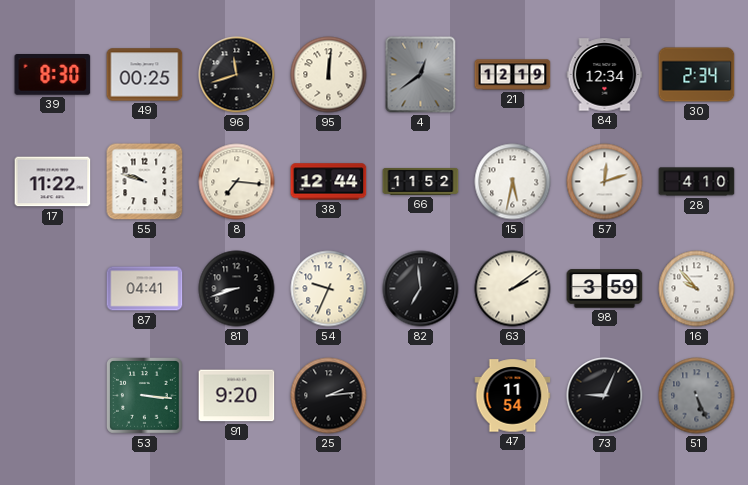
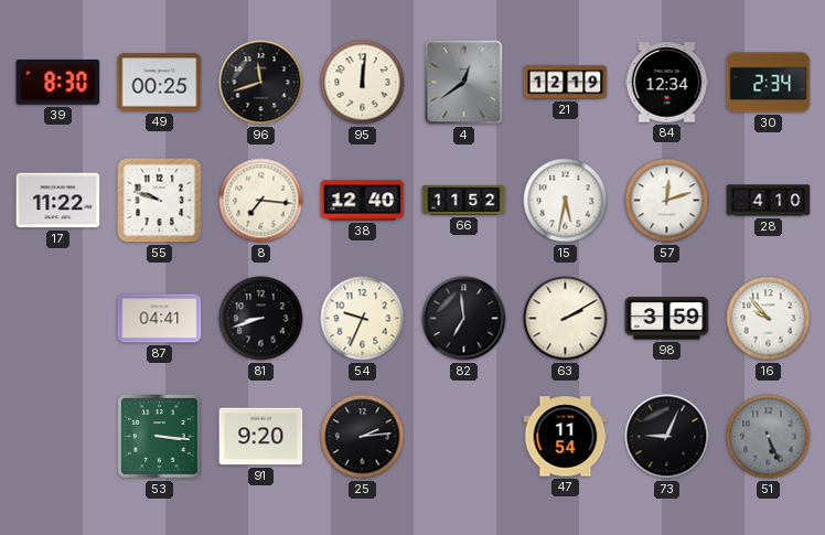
38: 12:44 -> 12:40 (363, 201)
63: 2:09 -> 2:10 (566, 319)
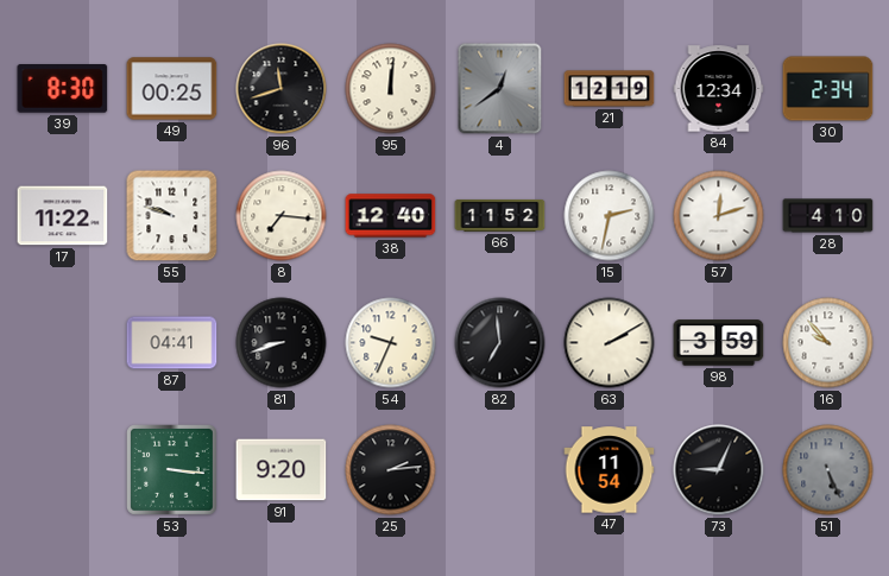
15: 5:32 -> 2:32 (610, 216)
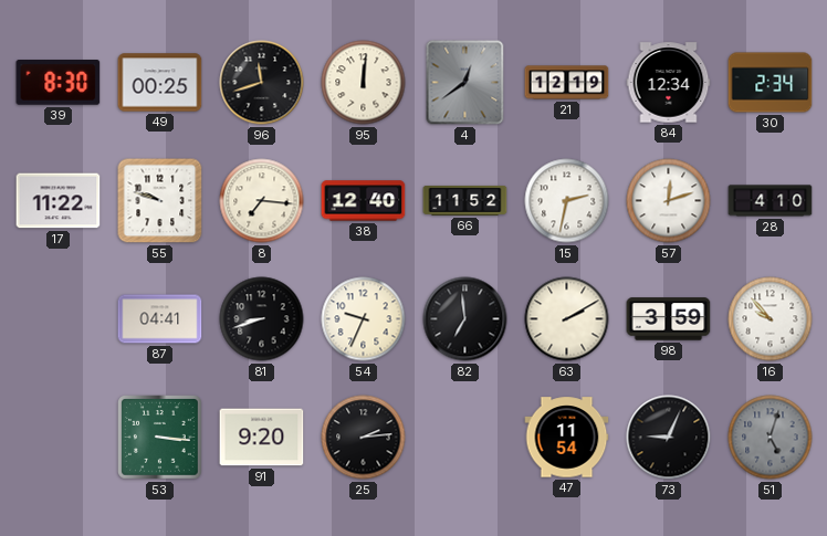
51: 5:26 -> 5:03 (771, 438)
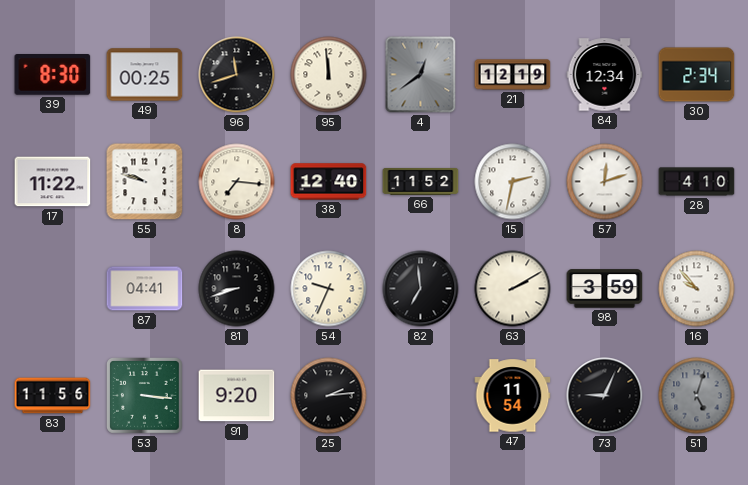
95: 12:01 -> 11:59 (329, 75)
83: none -> 11:56 (53, 396)
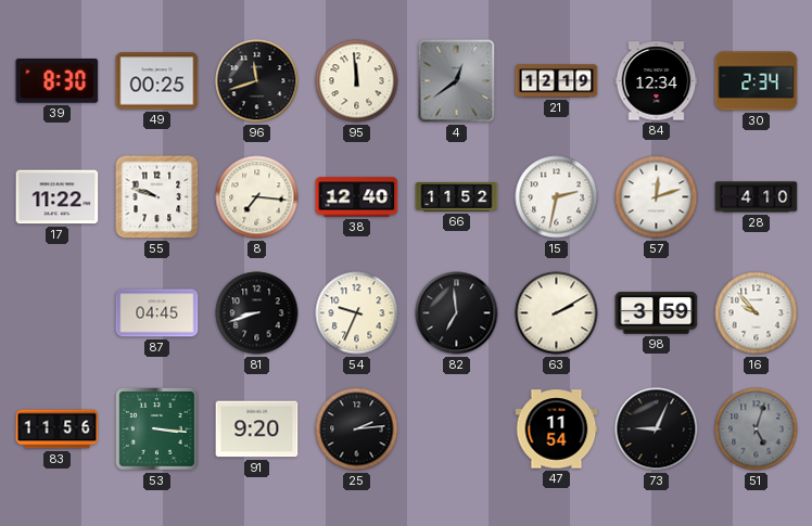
87: 04:41 -> 04:45 (157, 313)
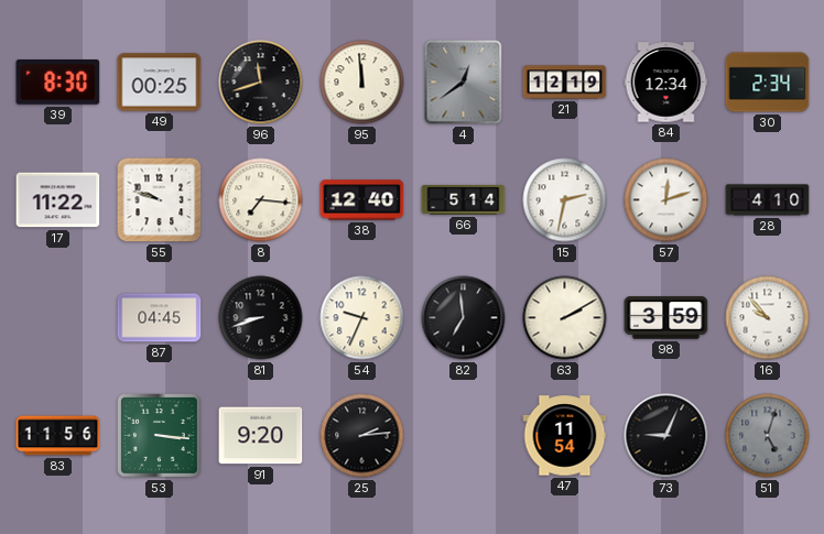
66: 11:52 -> 5:14 (464, 199)
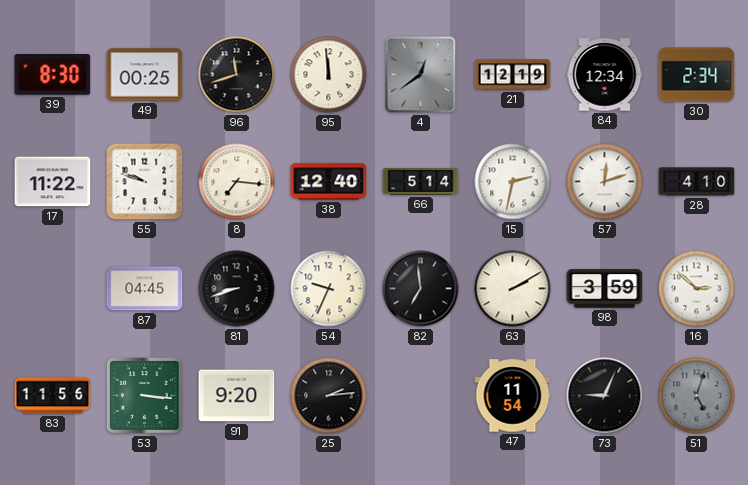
16: 9:53 -> 2:52 (697, 289)
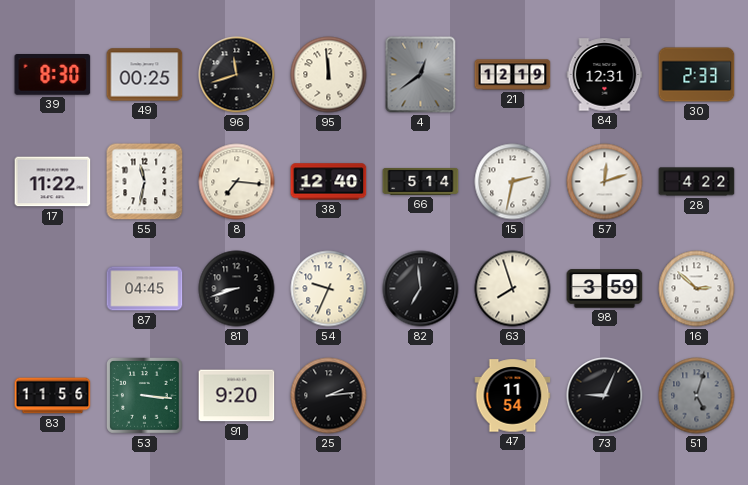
84: 12:34 -> 12:31 (605, 75)
30: 2:34 -> 2:33 (697, 75)
55: 9:48 -> 11:32 (145, 182)
28: 4:10 -> 4:22 (697, 182)
63: 2:10 -> 7:57 (513, 289)
